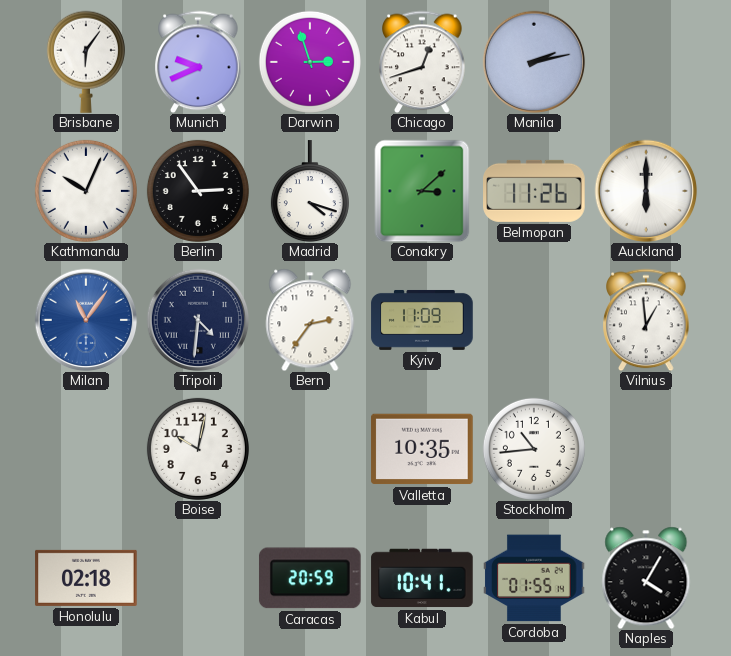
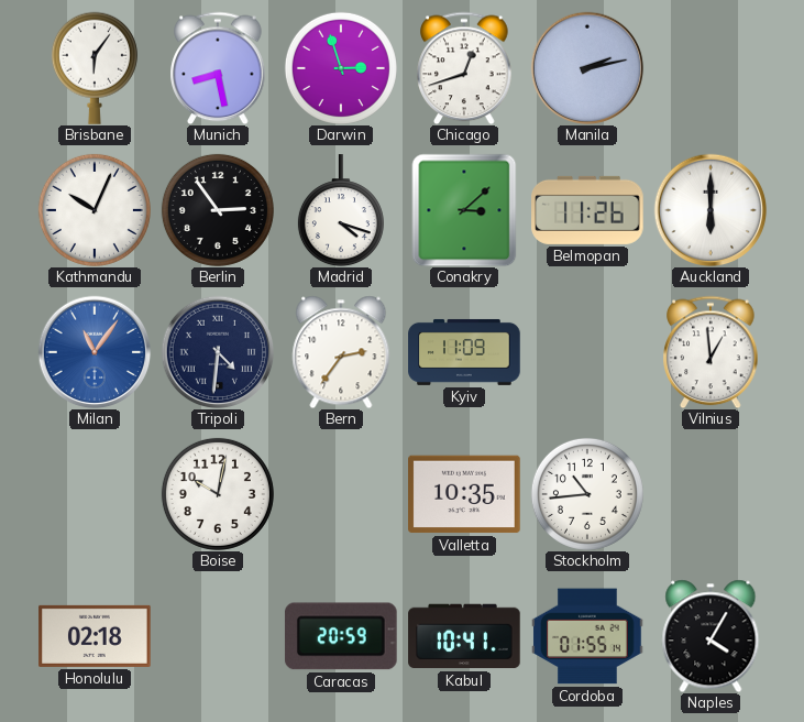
Munich: 9:41 -> 8:28 (218, 68)
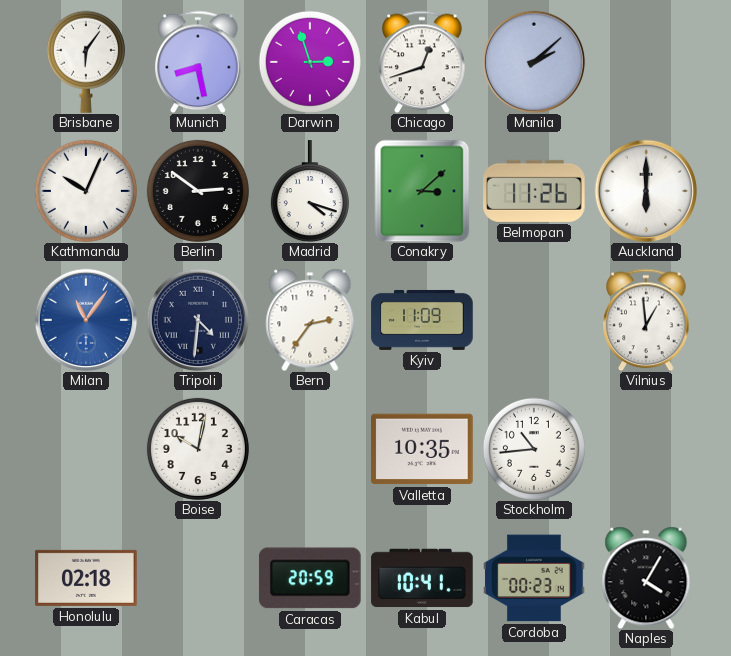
Manila: 2:13 -> 2:08 (534, 62)
Berlin: 2:54 -> 2:51 (198, 191)
Cordoba: 01:55 -> 00:23 (534, 578)
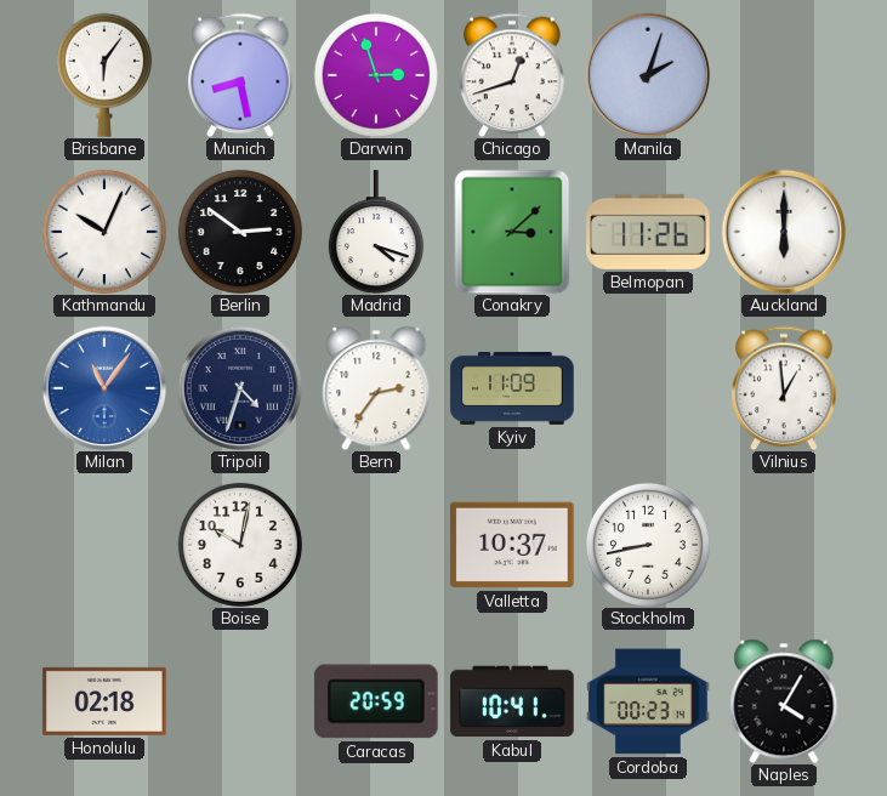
Manila: 2:08 -> 2:03 (648, 75)
Tripoli: 4:31 -> 4:33 (240, 388)
Valletta: 10:35 -> 10:37 (512, 545)
Stockholm: 10:44 -> 8:43 (648, 545)
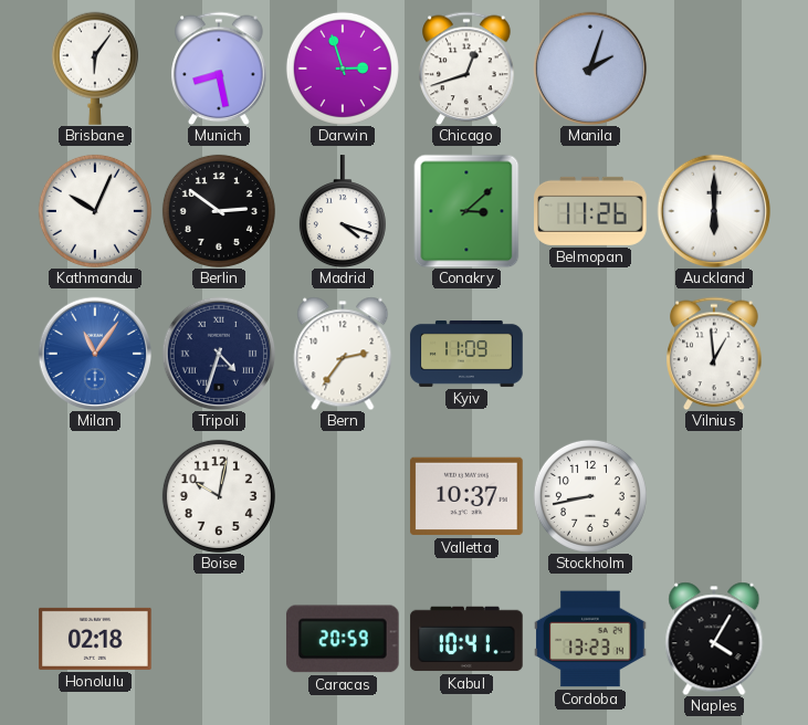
Cordoba: 00:23 -> 13:23 (590, 639)
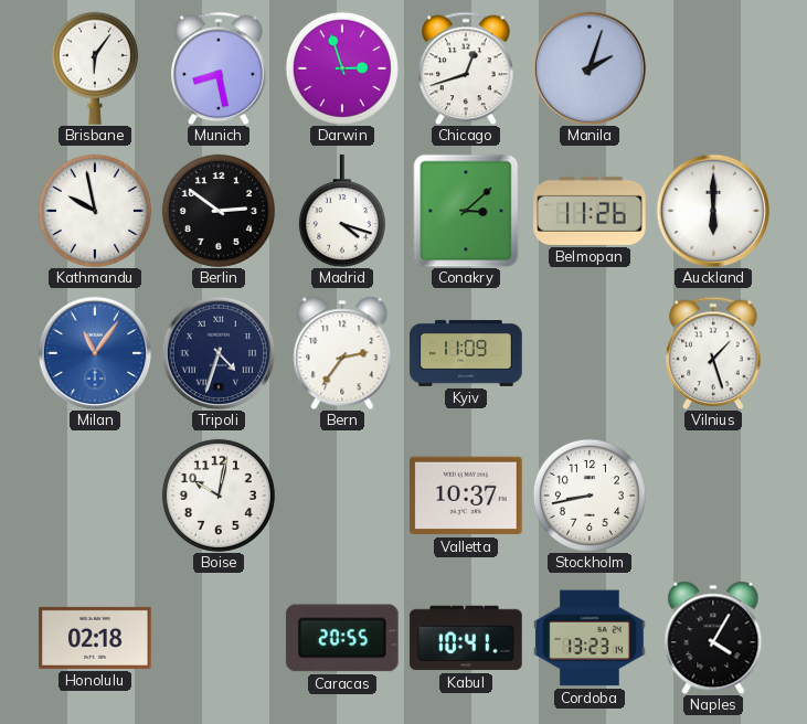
Kathmandu: 10:04 -> 9:58 (95, 211)
Vilnius: 12:59 -> 1:27 (713, 353)
Caracas: 20:59 -> 20:55 (342, 638)
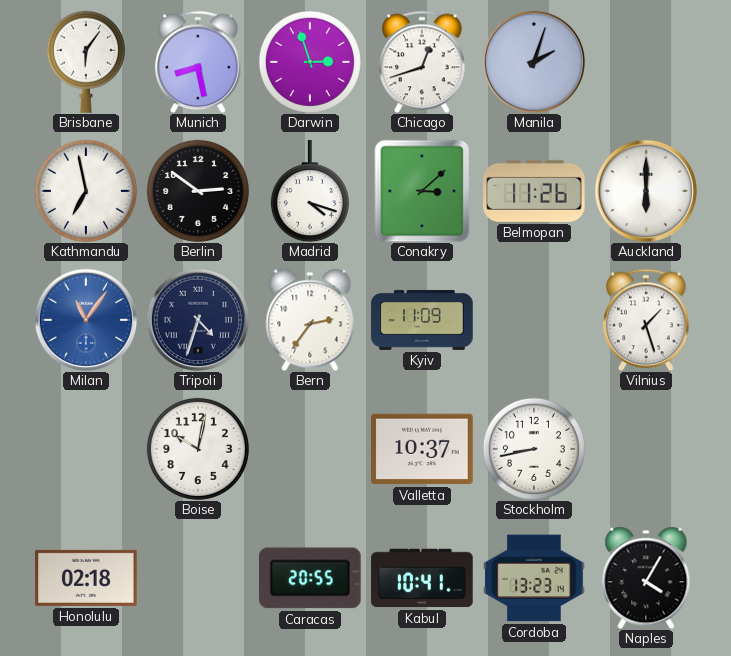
Kathmandu: 9:58 -> 6:58 (86, 191)
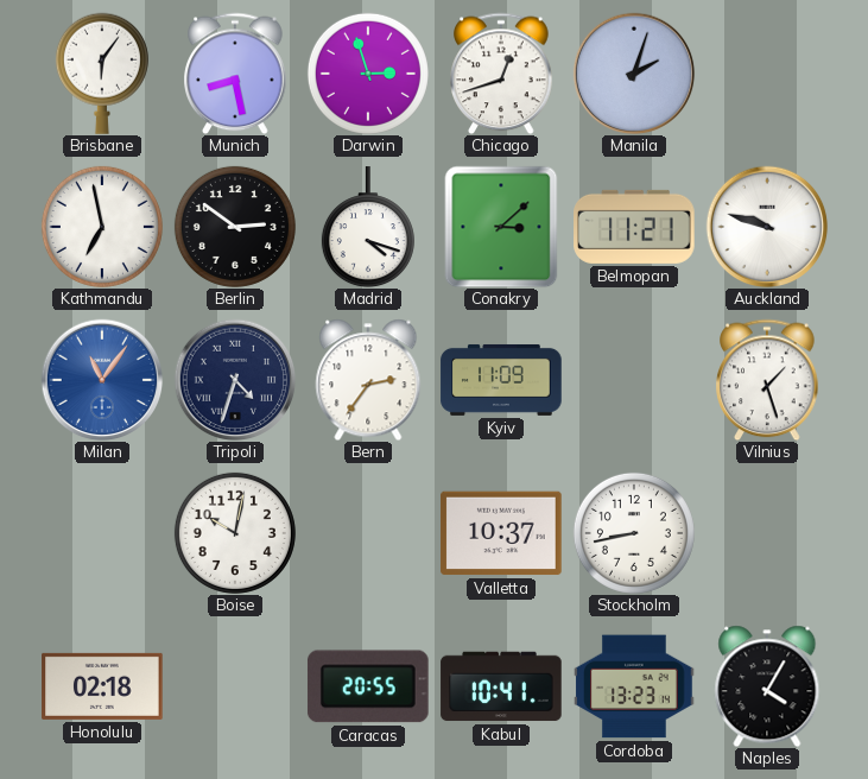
Belmopan: 11:26 -> 11:21 (634, 227)
Auckland: 6:00 -> 9:48 (767, 227)
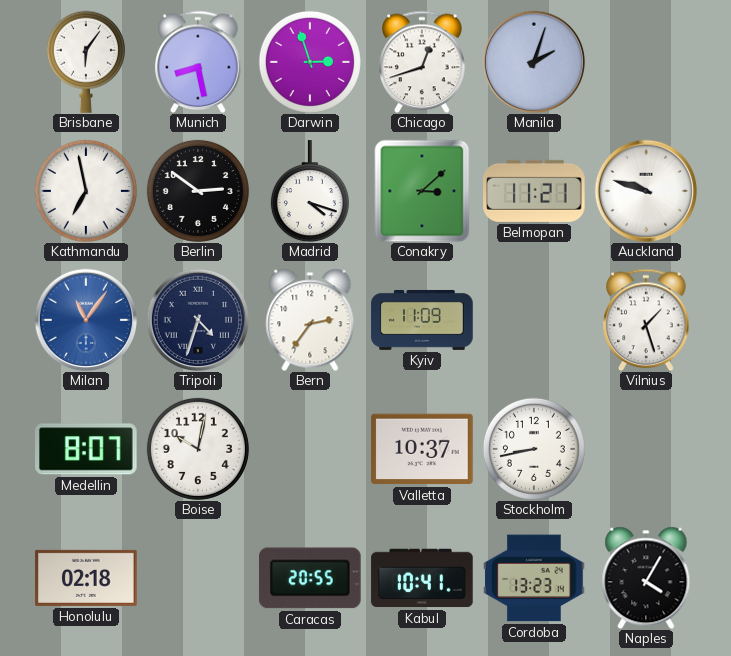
Medellin: none -> 8:07 (87, 449)
